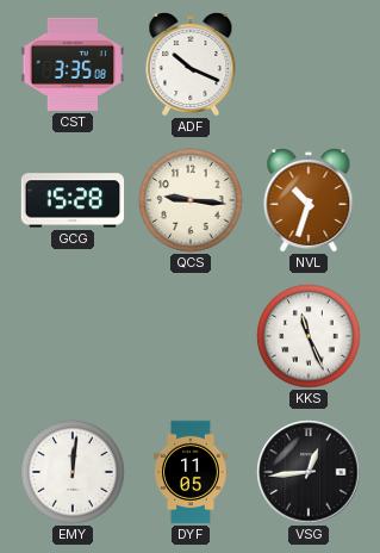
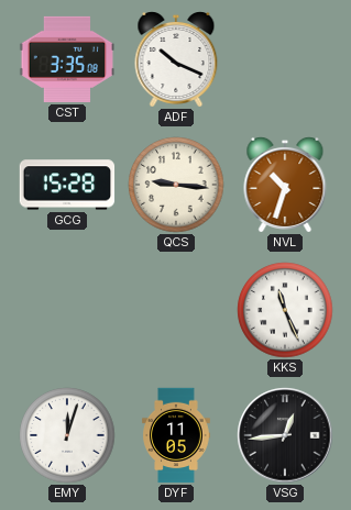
EMY: 12:01 -> 12:03 (67, 435)
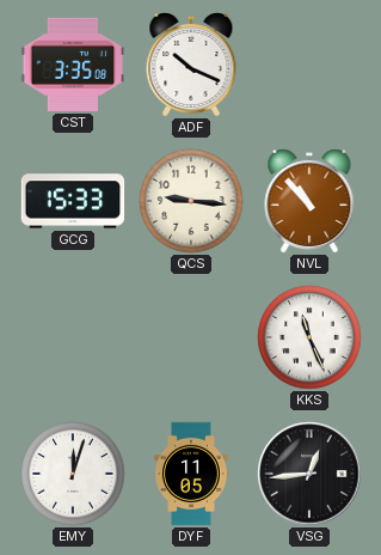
GCG: 15:28 -> 15:33 (73, 201)
NVL: 10:33 -> 10:53 (309, 202)
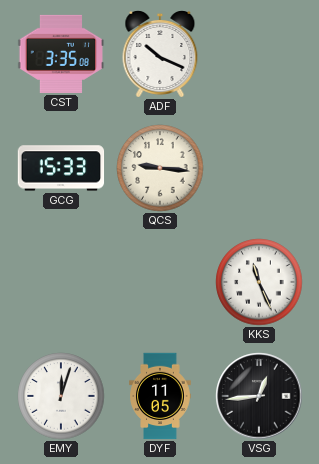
NVL: 10:53 -> none (309, 202)
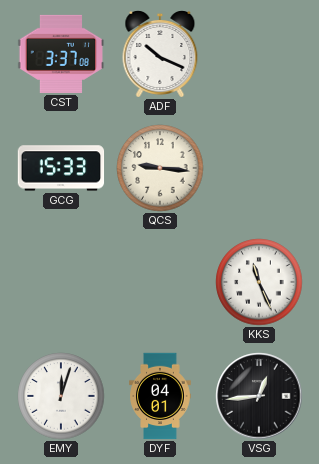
CST: 3:35 -> 3:37 (61, 54)
DYF: 11:05 -> 04:01 (160, 396)
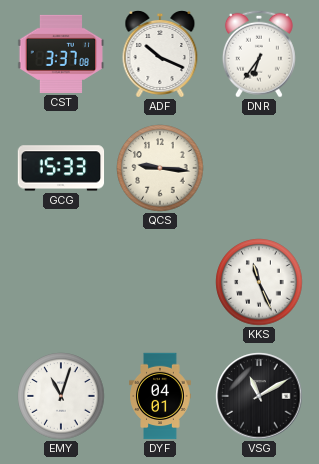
DNR: none -> 6:36 (259, 54)
EMY: 12:03 -> 11:03 (61, 396)
VSG: 12:44 -> 11:10 (259, 396)
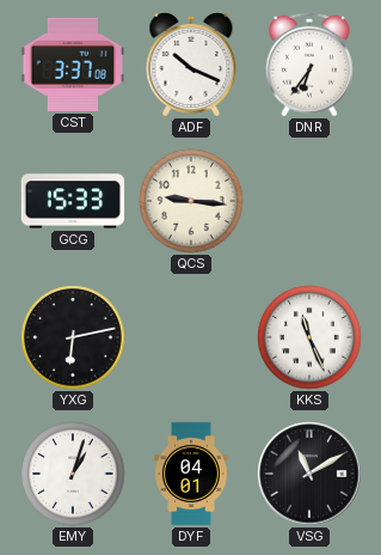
YXG: none -> 6:13 (73, 337)
EMY: 11:03 -> 1:03 (73, 474)
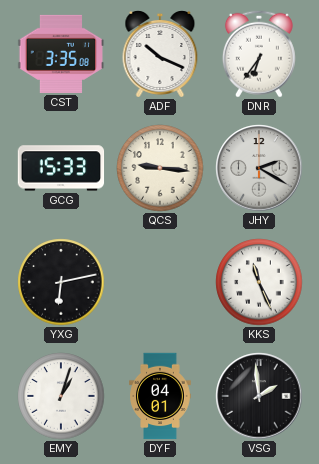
CST: 3:37 -> 3:35 (61, 54)
JHY: none -> 2:20 (259, 168)
VSG: 11:10 -> 1:59 (259, 396)
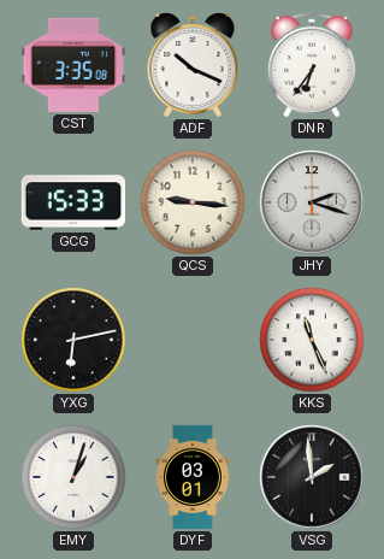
JHY: 2:20 -> 2:18 (312, 202)
DYF: 04:01 -> 03:01 (193, 477)
